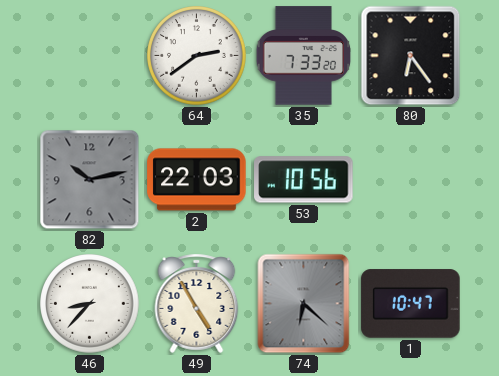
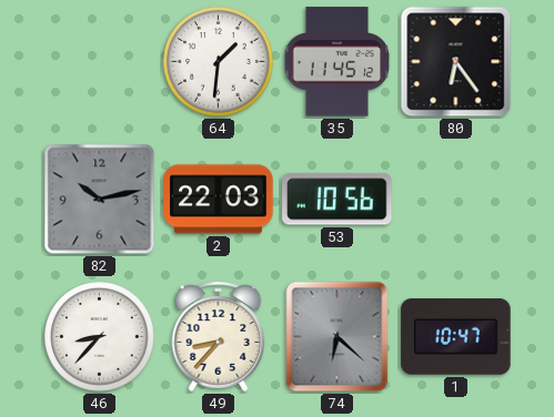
64: 2:39 -> 1:31 (219, 62)
35: 7:33 -> 11:45 (338, 62)
49: 4:55 -> 8:37 (219, 336)
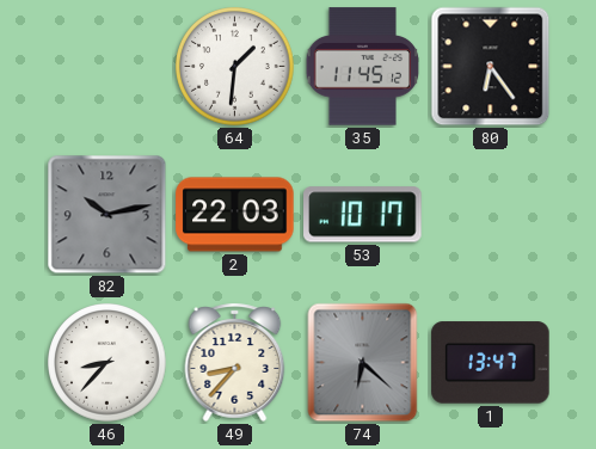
53: 10:56 -> 10:17 (363, 215)
1: 10:47 -> 13:47 (491, 363)
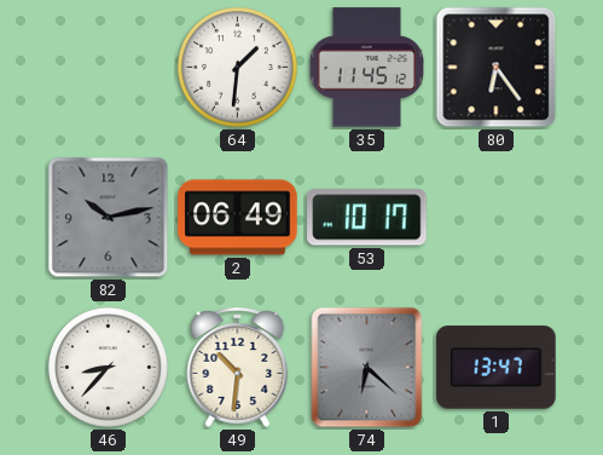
2: 22:03 -> 06:49 (238, 218)
49: 8:37 -> 10:31 (238, 367)
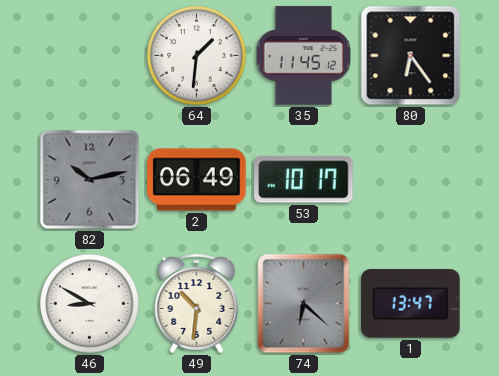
46: 8:37 -> 8:50 (90, 304)
